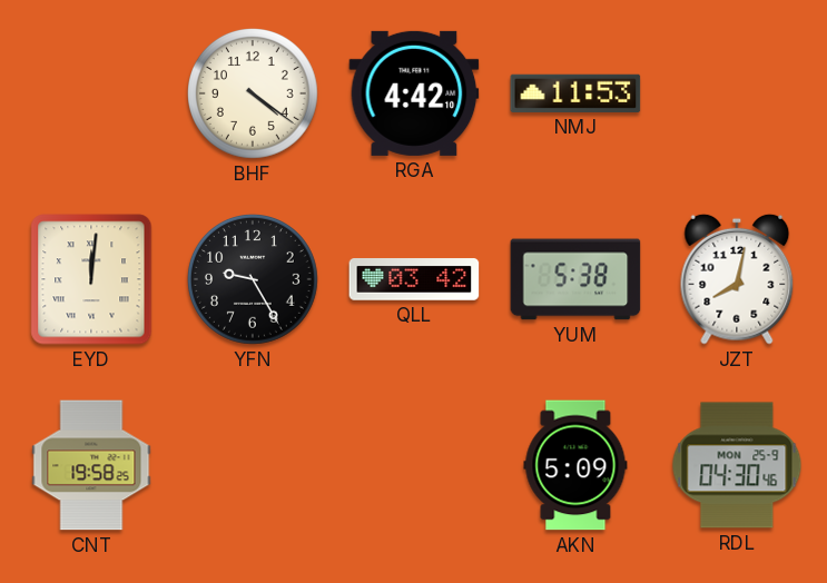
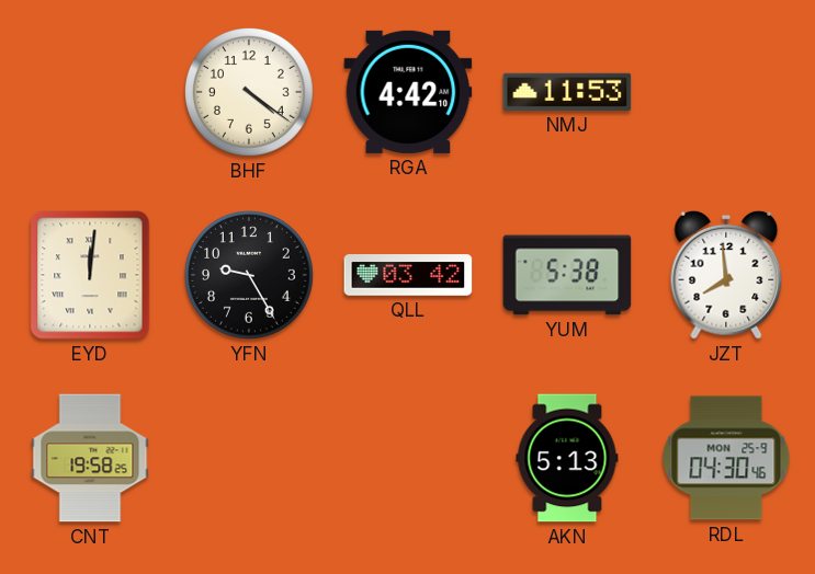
JZT: 8:02 -> 7:59 (726, 275)
AKN: 5:09 -> 5:13 (567, 458)
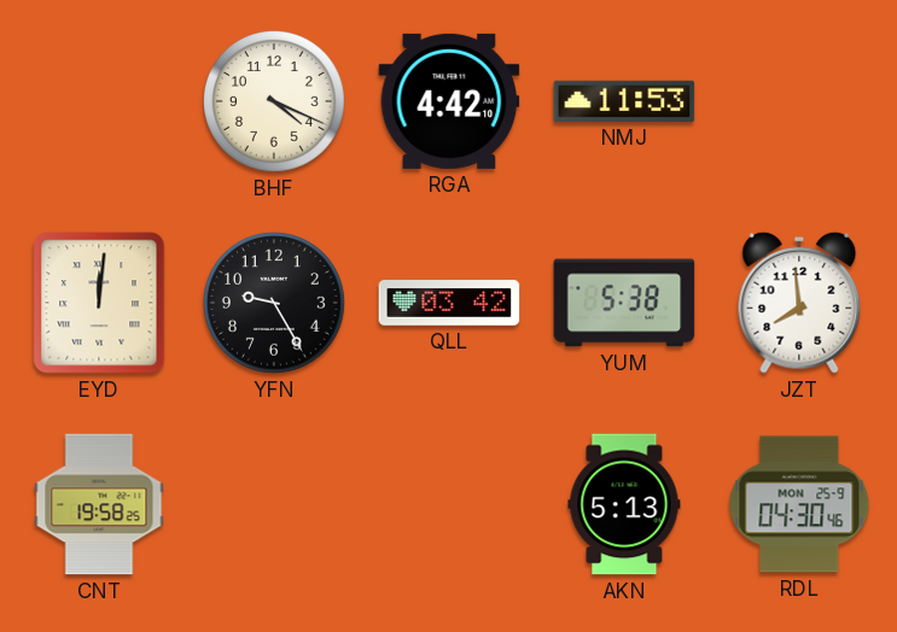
BHF: 4:21 -> 4:19 (275, 103)
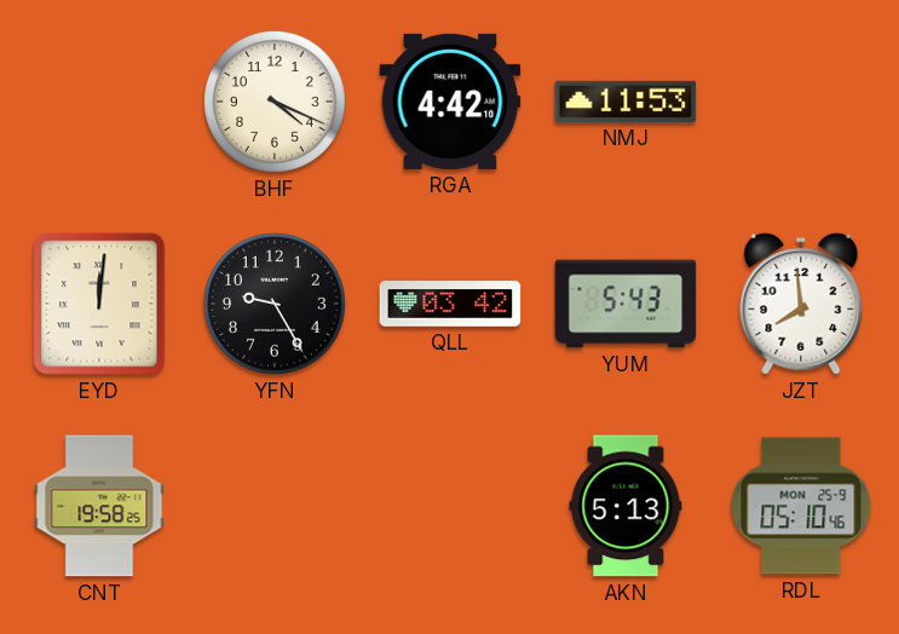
YUM: 5:38 -> 5:43 (626, 304)
RDL: 04:30 -> 05:10 (801, 506)
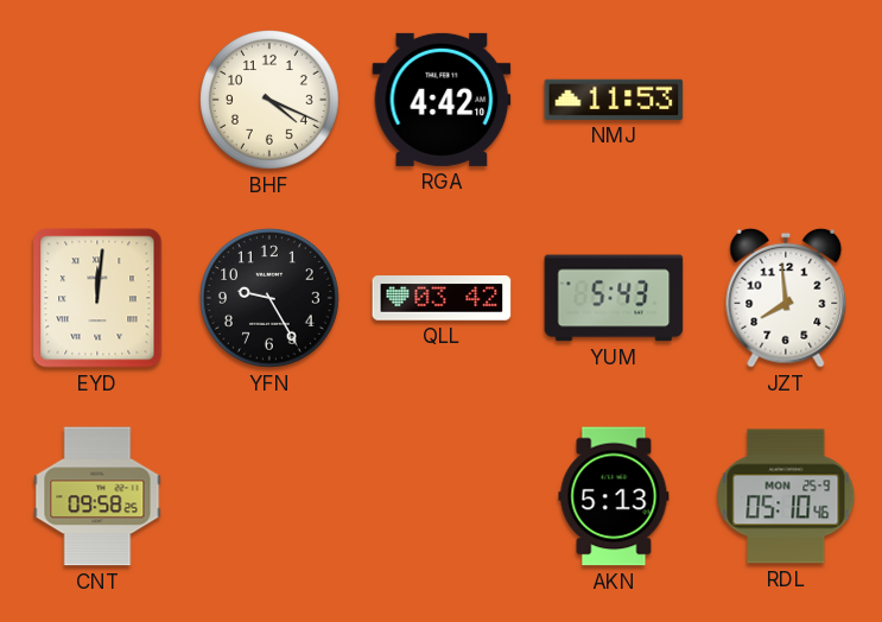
CNT: 19:58 -> 09:58 (97, 496)
